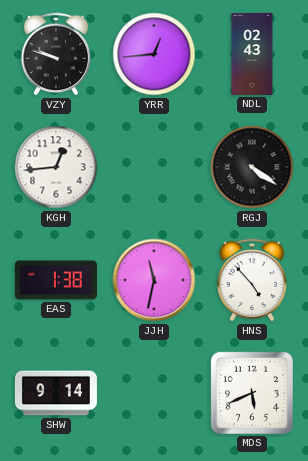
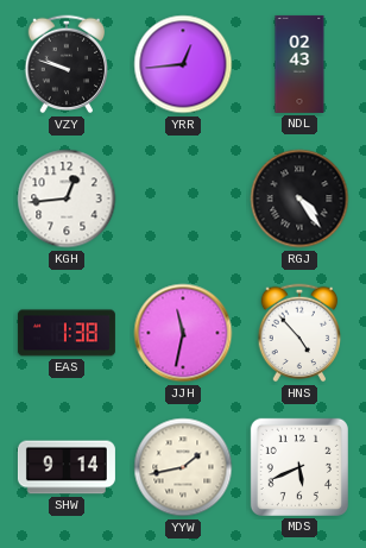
RGJ: 4:21 -> 4:24 (299, 199)
YYW: none -> 1:43 (183, 467)
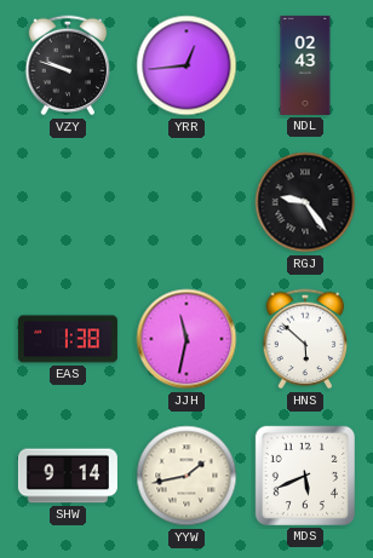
KGH: 12:44 -> none (67, 199)
RGJ: 4:24 -> 9:24 (305, 202)
HNS: 4:53 -> 5:52 (305, 339)
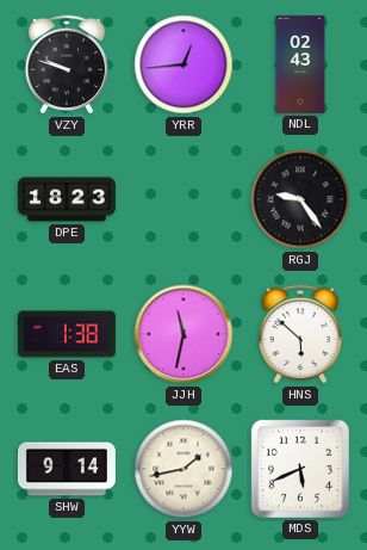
DPE: none -> 18:23 (67, 199)
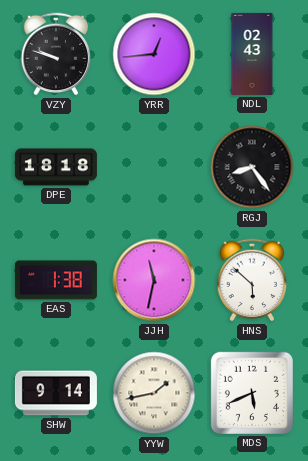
DPE: 18:23 -> 18:18 (56, 167)
RGJ: 9:24 -> 8:24 (252, 167)
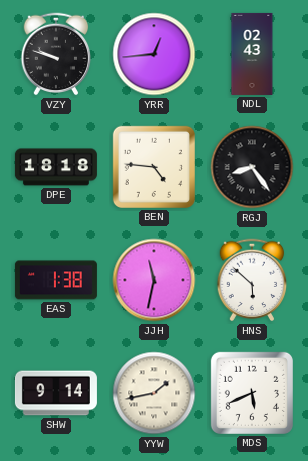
BEN: none -> 4:46 (154, 167)
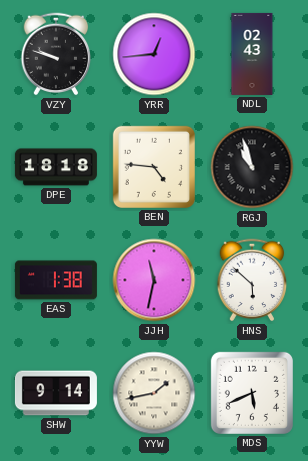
RGJ: 8:24 -> 10:57 (252, 167)
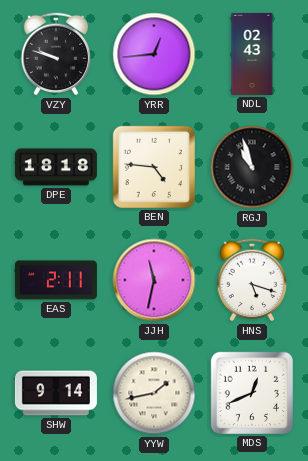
EAS: 1:38 -> 2:11 (56, 280)
HNS: 5:52 -> 5:18 (252, 280)
MDS: 5:41 -> 12:41 (252, 393)
